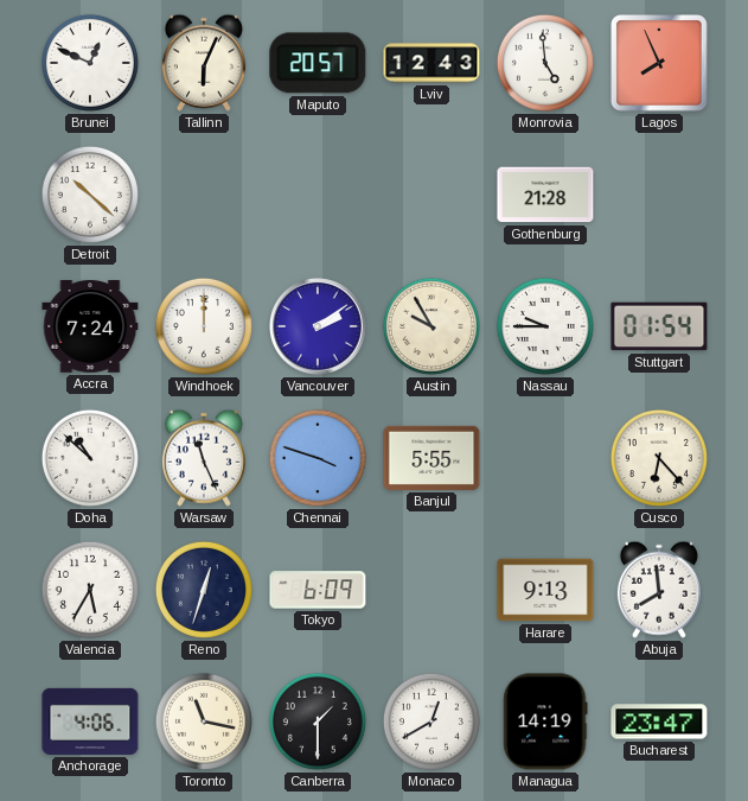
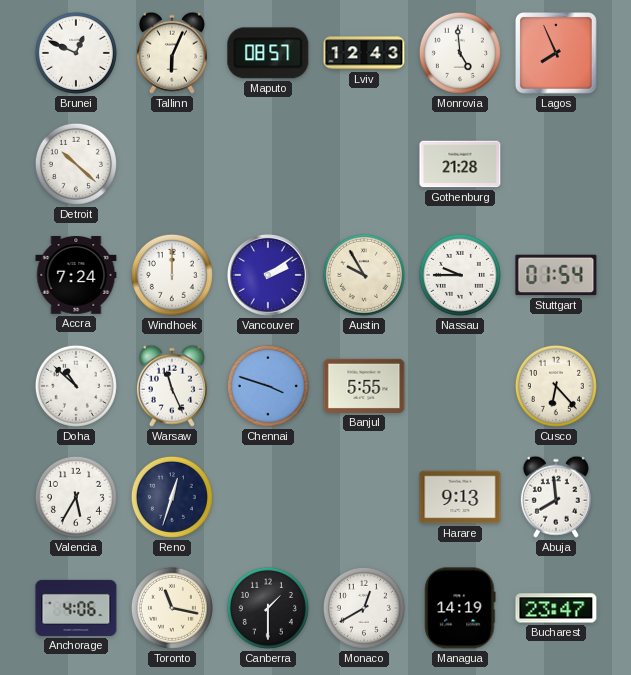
Maputo: 20:57 -> 08:57 (268, 53)
Tokyo: 6:09 -> none (318, 590)
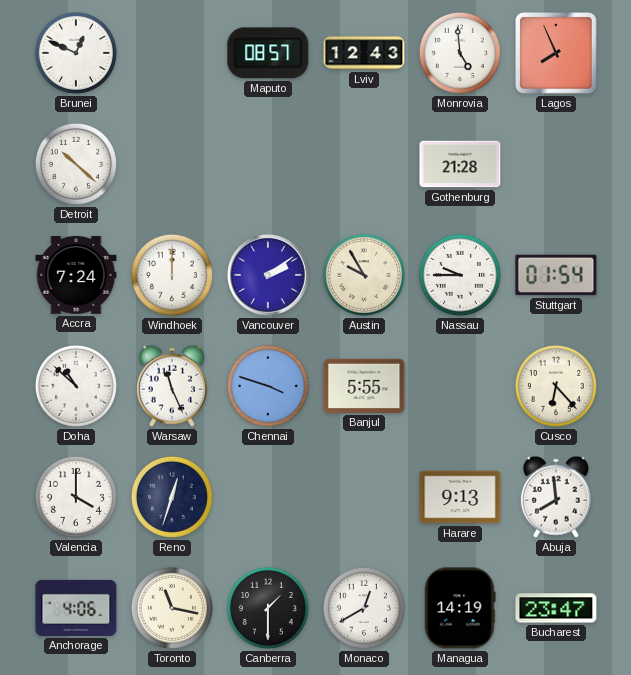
Tallinn: 6:04 -> none (172, 53)
Valencia: 5:35 -> 4:00 (76, 497)
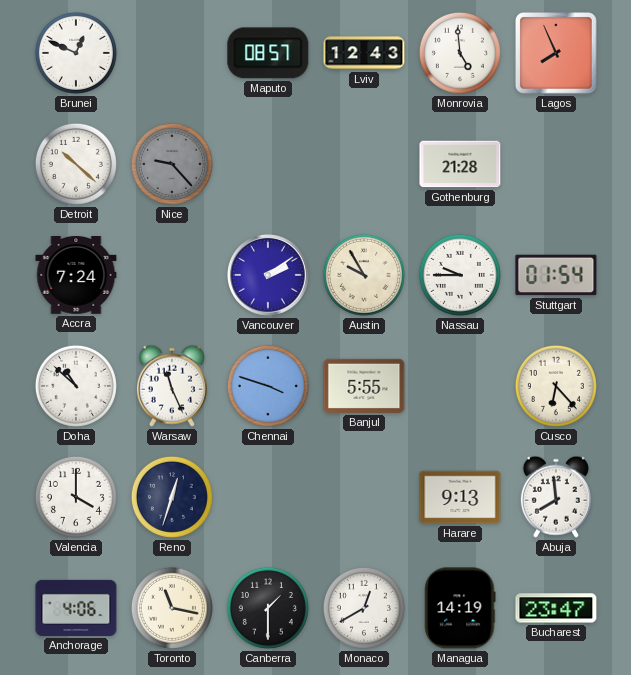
Nice: none -> 9:23 (172, 164)
Windhoek: 12:00 -> none (172, 275)
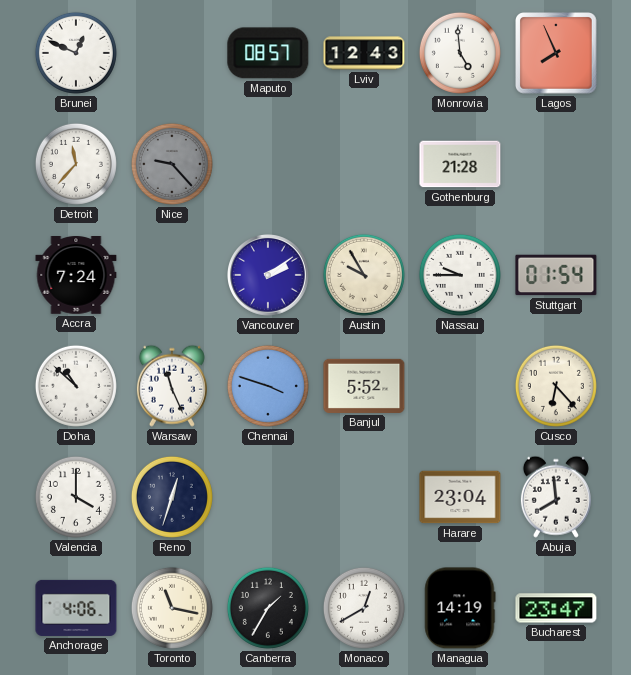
Detroit: 10:22 -> 11:37 (76, 164)
Banjul: 5:55 -> 5:52 (364, 386)
Harare: 9:13 -> 23:04 (460, 497)
Canberra: 1:30 -> 1:35 (268, 608)
